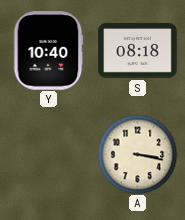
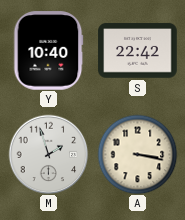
S: 08:18 -> 22:42 (138, 51)
M: none -> 1:57 (48, 154)
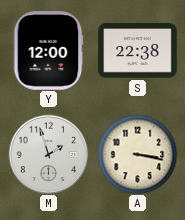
Y: 10:40 -> 12:00 (48, 51)
S: 22:42 -> 22:38 (138, 51)
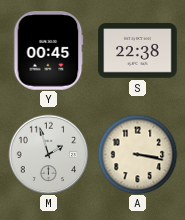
Y: 12:00 -> 00:45 (48, 51)
